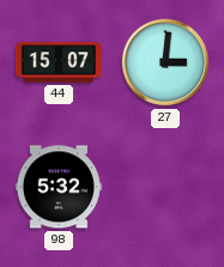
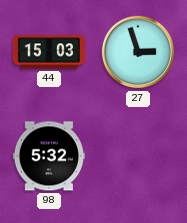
44: 15:07 -> 15:03 (49, 52)
27: 3:01 -> 2:57 (138, 52)
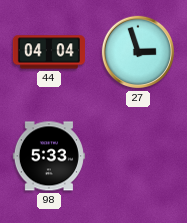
44: 15:03 -> 04:04 (49, 52)
98: 5:32 -> 5:33 (49, 156)
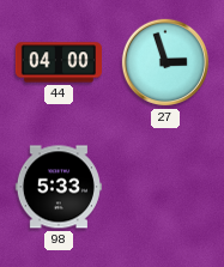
44: 04:04 -> 04:00 (59, 62)
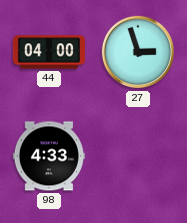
98: 5:33 -> 4:33 (49, 156)
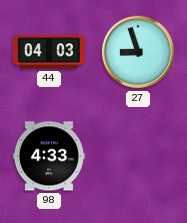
44: 04:00 -> 04:03 (49, 52)
27: 2:57 -> 8:57 (138, 52)
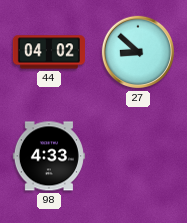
44: 04:03 -> 04:02 (49, 52)
27: 8:57 -> 8:52 (138, 52)
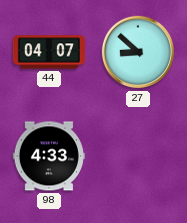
44: 04:02 -> 04:07 (49, 52)
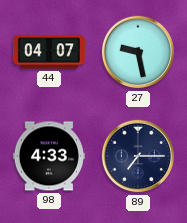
27: 8:52 -> 9:28 (138, 52)
89: none -> 7:15 (138, 156)
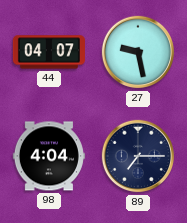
98: 4:33 -> 4:04 (49, 156)
